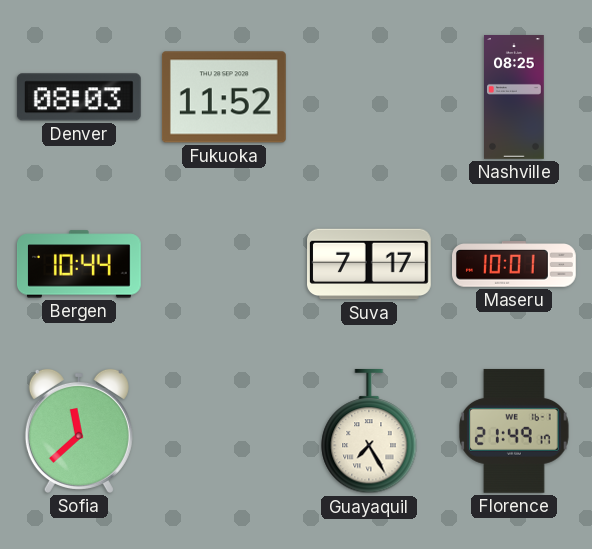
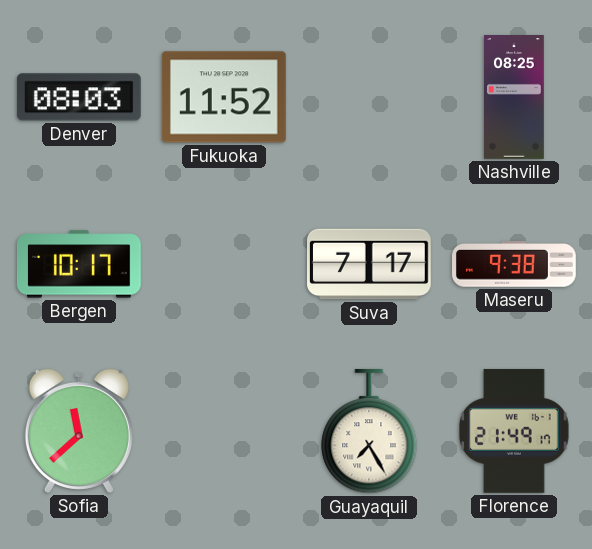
Bergen: 10:44 -> 10:17 (79, 264)
Maseru: 10:01 -> 9:38 (515, 264)
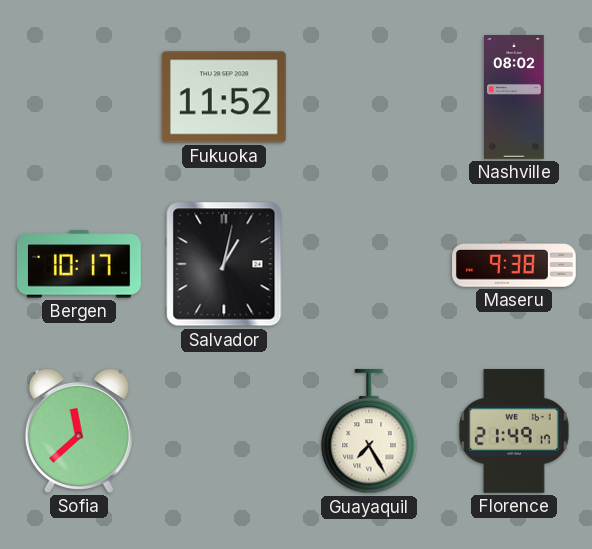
Denver: 08:03 -> none (79, 97)
Nashville: 08:25 -> 08:02 (515, 98)
Salvador: none -> 1:02 (224, 264)
Suva: 7:17 -> none (370, 264)
